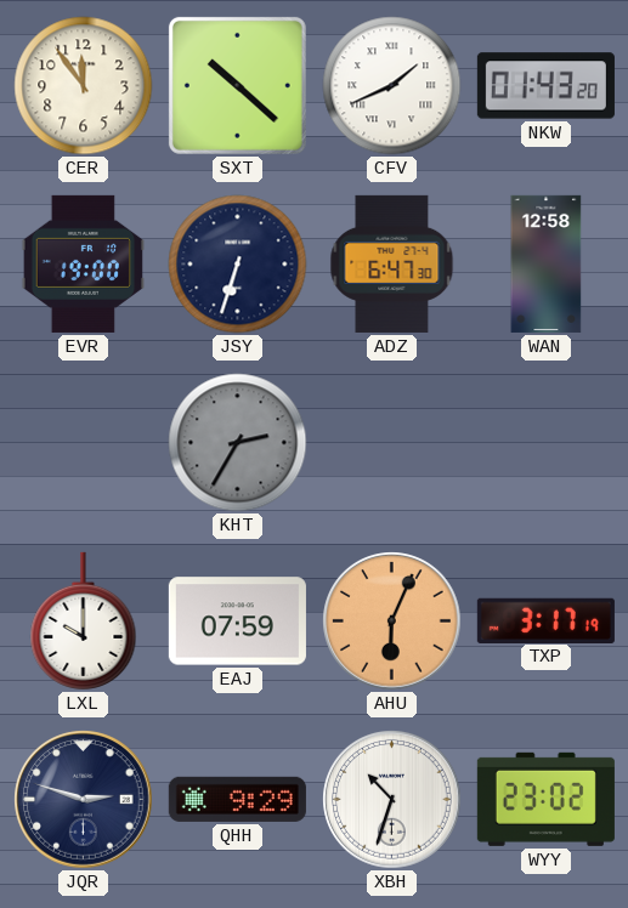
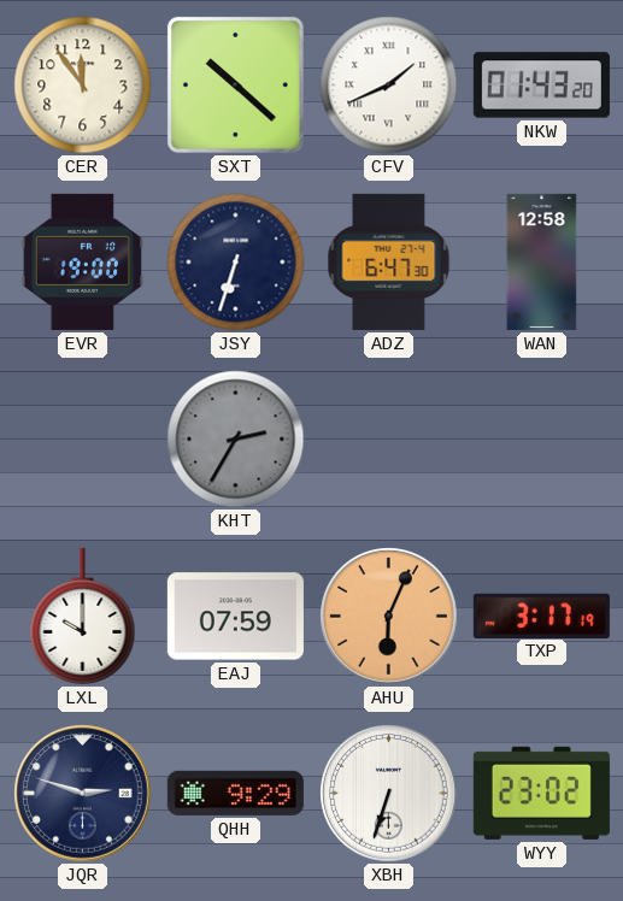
XBH: 10:33 -> 6:33 (389, 794)
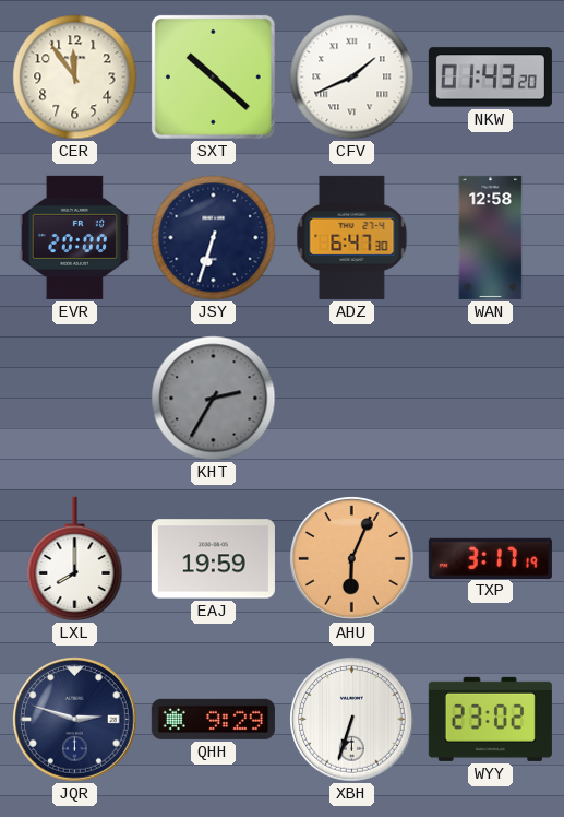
EVR: 19:00 -> 20:00 (75, 237)
LXL: 10:00 -> 8:00 (75, 558)
EAJ: 07:59 -> 19:59 (213, 559)
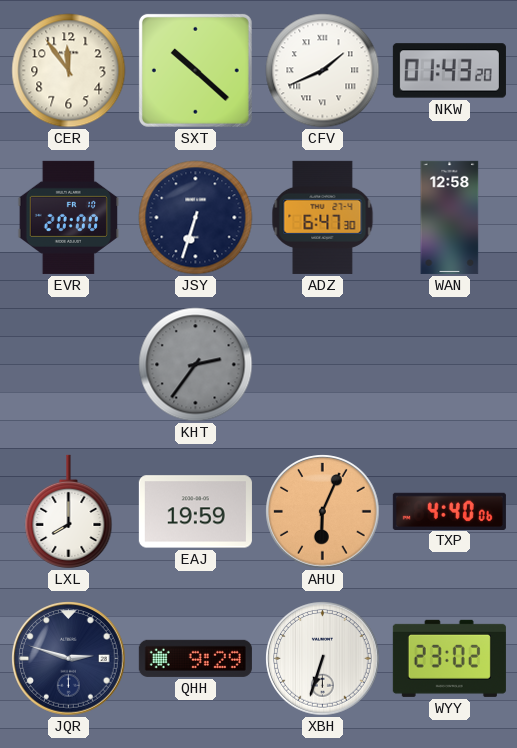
KHT: 2:35 -> 2:36 (196, 365)
TXP: 3:17 -> 4:40 (449, 511)
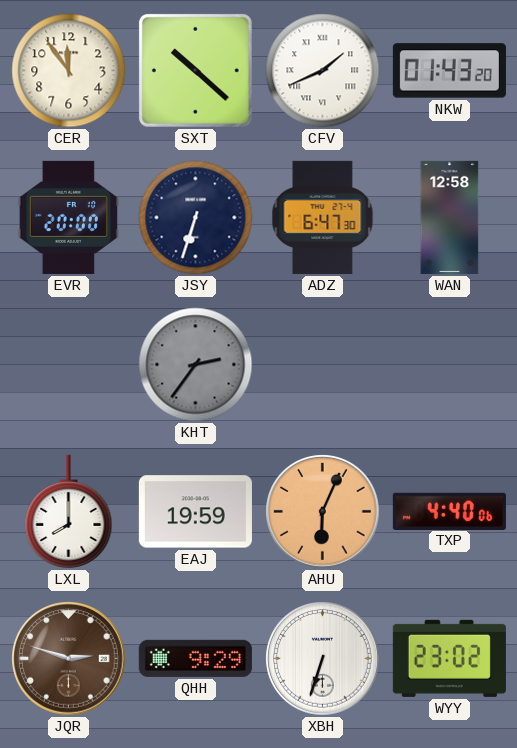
JQR dial: navy -> brown (69, 659)
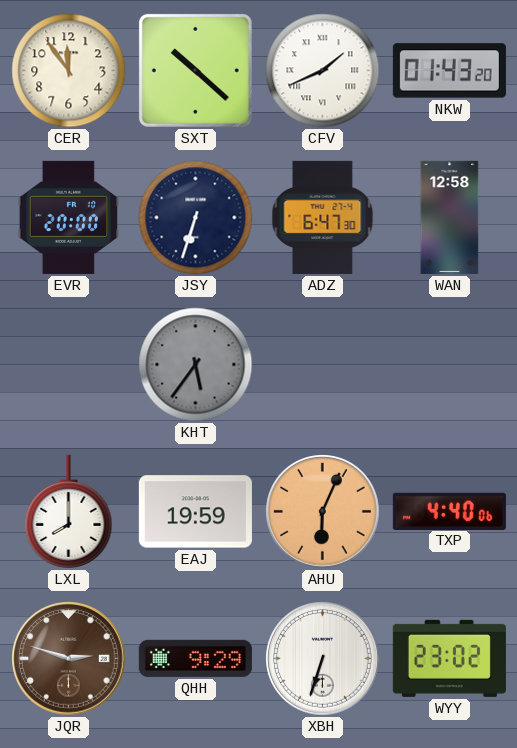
KHT: 2:36 -> 5:36 (196, 365)
